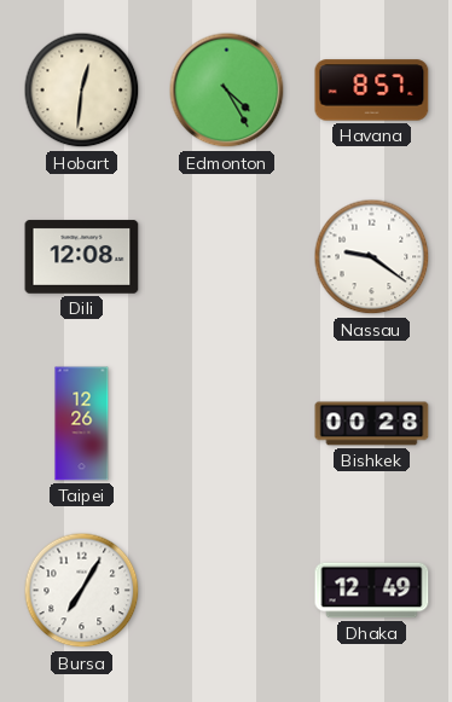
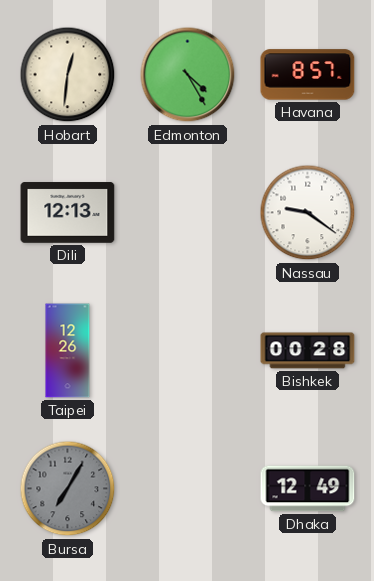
Dili: 12:08 -> 12:13 (68, 213)
Bursa dial: white -> grey (68, 489)
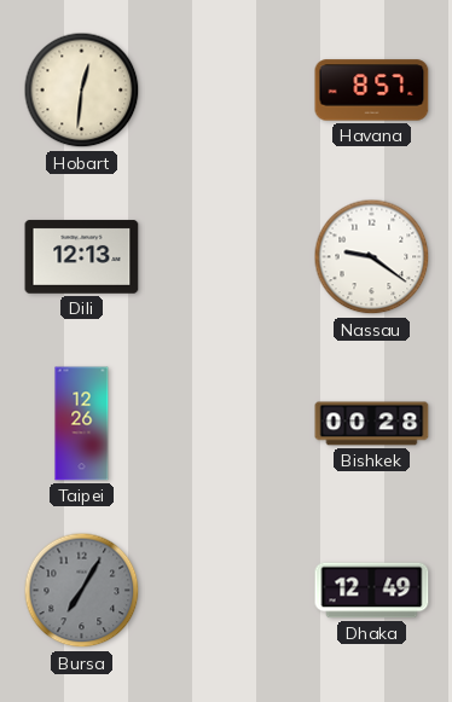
Edmonton: 4:25 -> none (188, 75)
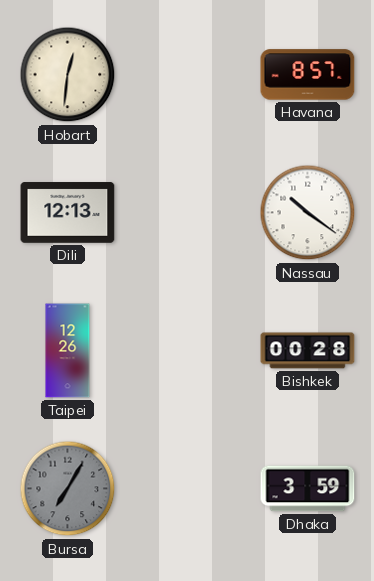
Nassau: 9:21 -> 10:21 (308, 213)
Dhaka: 12:49 -> 3:59 (308, 489)
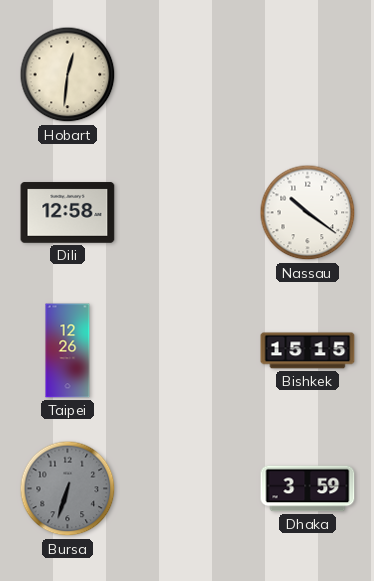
Havana: 8:57 -> none (308, 75)
Dili: 12:13 -> 12:58 (68, 213)
Bishkek: 00:28 -> 15:15 (308, 351)
Bursa: 7:05 -> 6:33 (68, 489)
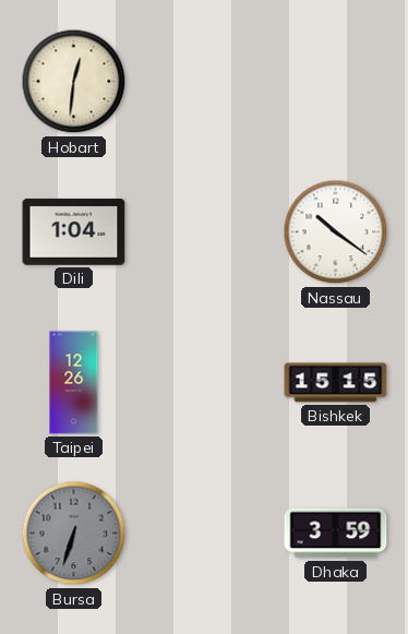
Dili: 12:58 -> 1:04 (74, 232)
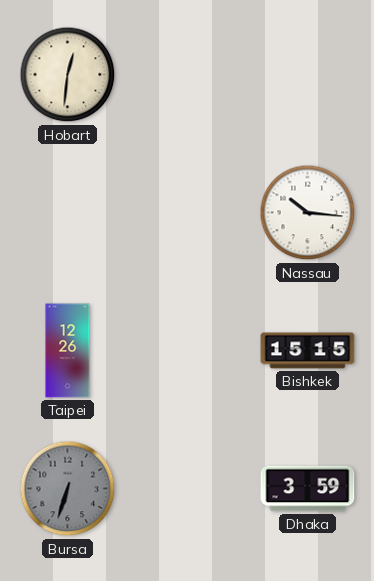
Dili: 1:04 -> none (74, 232)
Nassau: 10:21 -> 10:16 (308, 213)
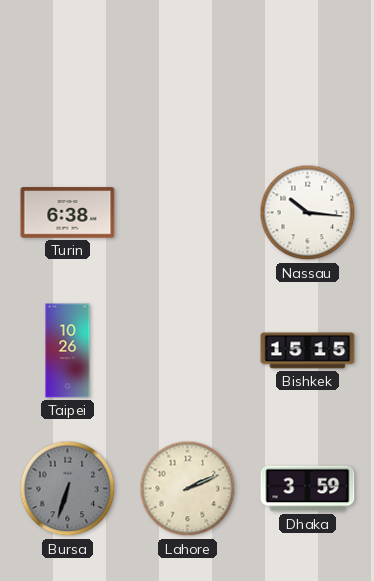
Hobart: 12:31 -> none (68, 75)
Turin: none -> 6:38 (68, 213)
Taipei: 12:26 -> 10:26 (68, 351)
Lahore: none -> 2:11 (188, 489)
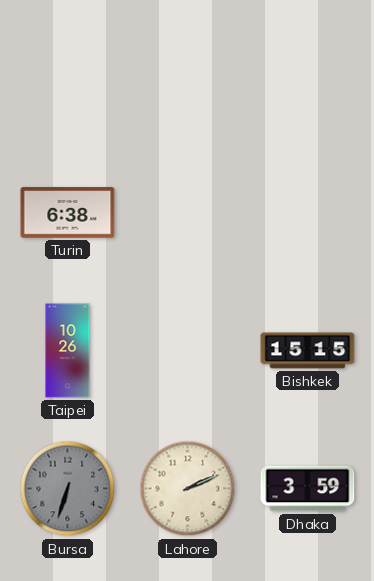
Nassau: 10:16 -> none (308, 213)
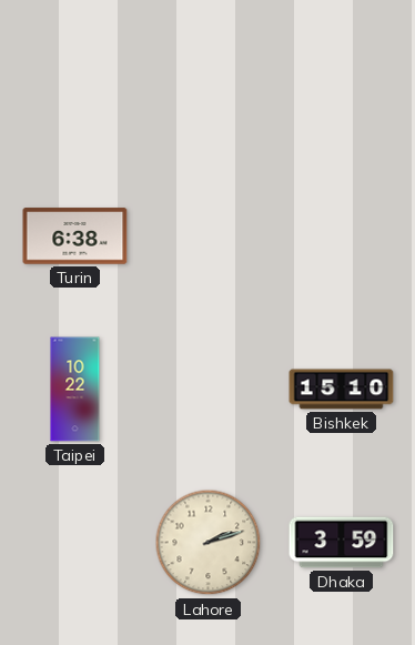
Taipei: 10:26 -> 10:22 (75, 390)
Bishkek: 15:15 -> 15:10 (342, 390)
Bursa: 6:33 -> none (68, 489)
Lahore: 2:11 -> 2:12 (209, 543)
